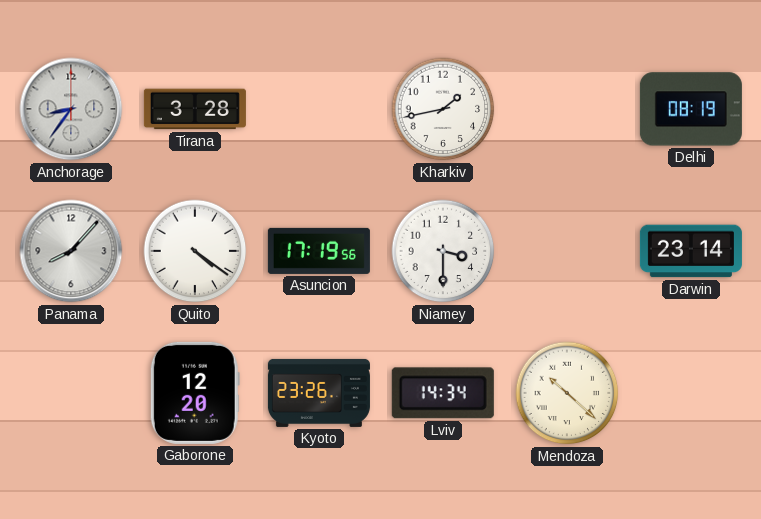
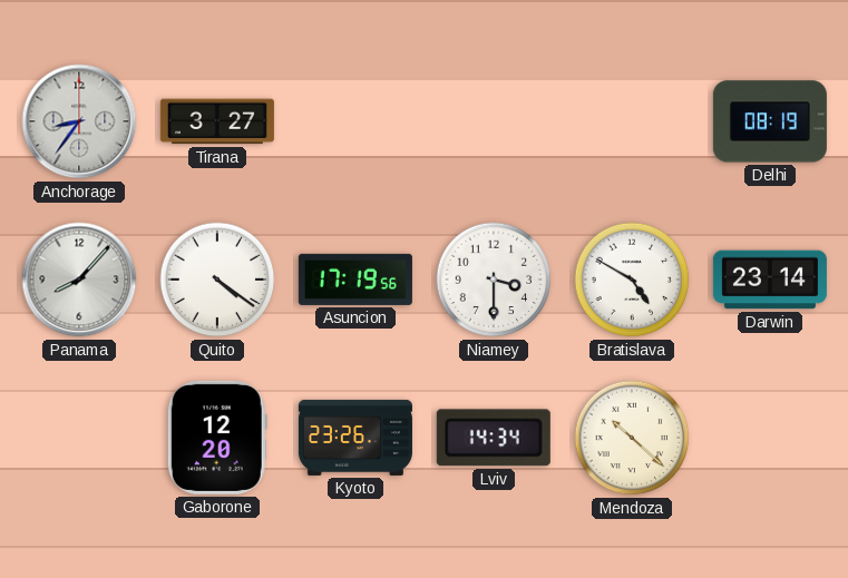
Tirana: 3:28 -> 3:27 (217, 121)
Kharkiv: 1:43 -> none (443, 109)
Bratislava: none -> 4:50 (632, 280)
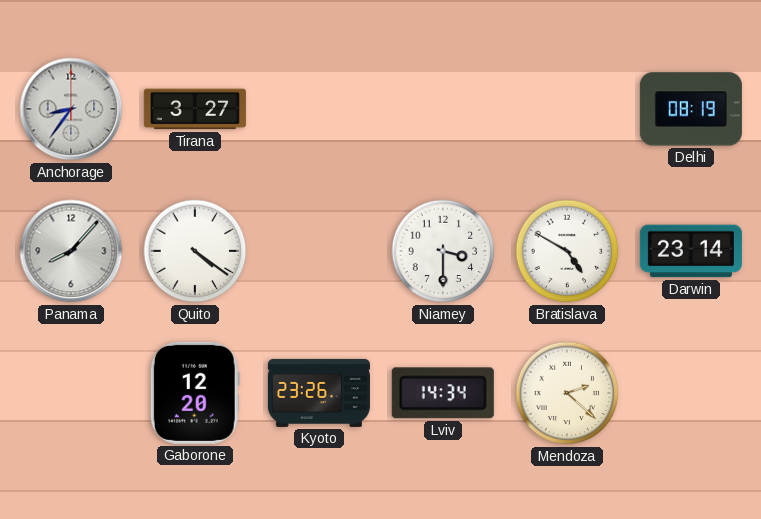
Asuncion: 17:19 -> none (355, 280)
Mendoza: 10:22 -> 2:22 (567, 393)
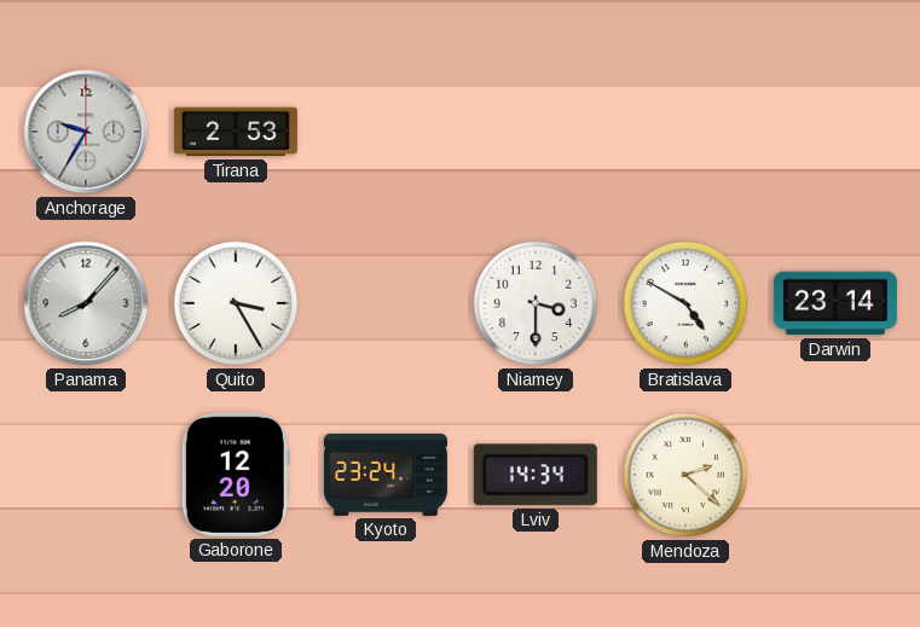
Anchorage: 8:36 -> 9:35 (86, 132)
Tirana: 3:27 -> 2:53 (236, 132)
Delhi: 08:19 -> none (691, 109)
Quito: 4:21 -> 3:25 (236, 303)
Kyoto: 23:26 -> 23:24 (386, 475)
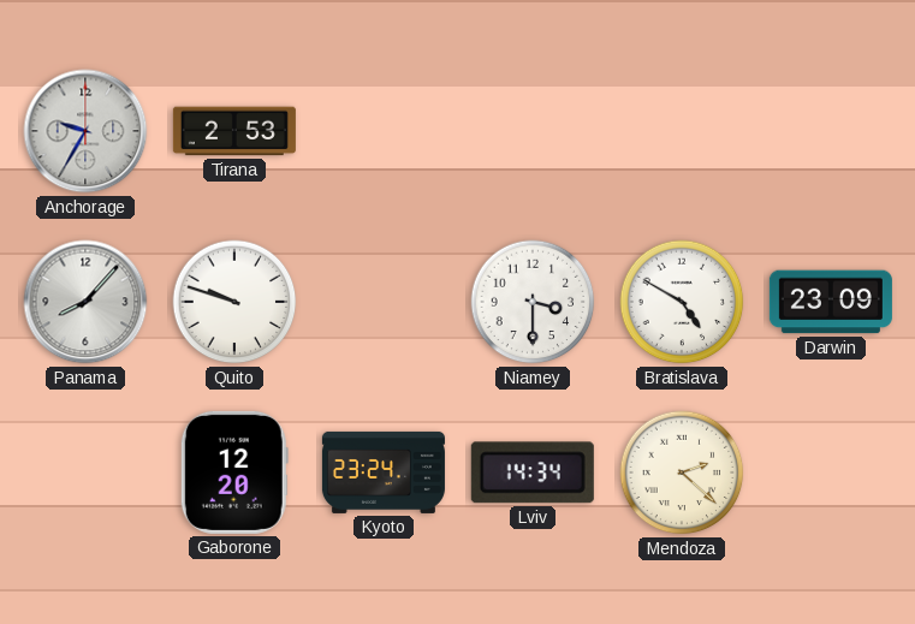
Quito: 3:25 -> 9:48 (234, 302)
Darwin: 23:14 -> 23:09 (831, 302)
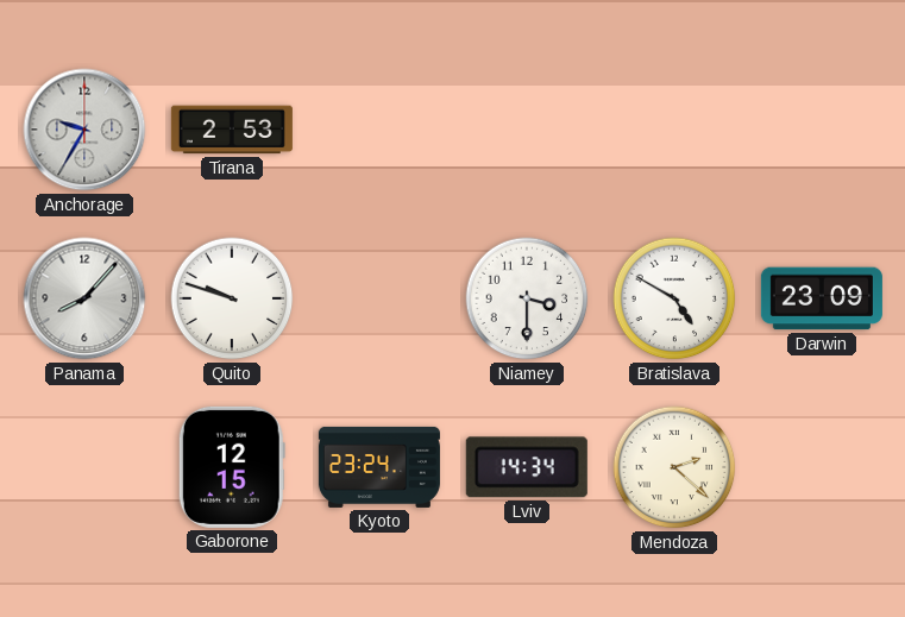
Gaborone: 12:20 -> 12:15 (232, 467)
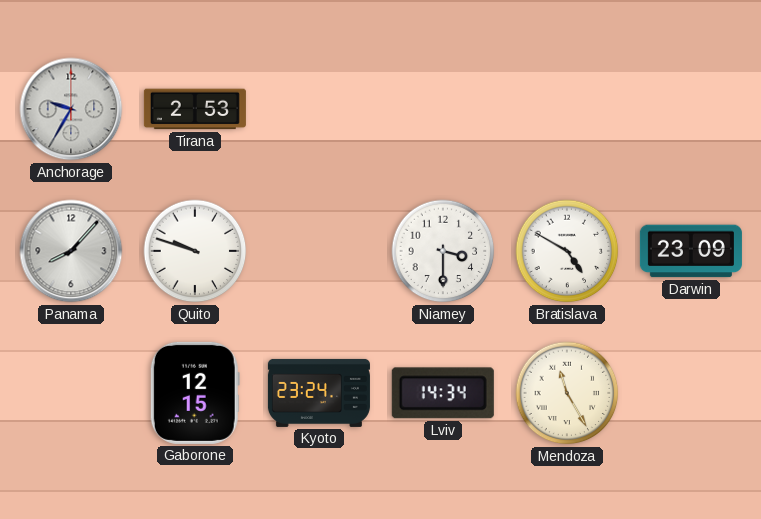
Mendoza: 2:22 -> 11:25 (567, 393)
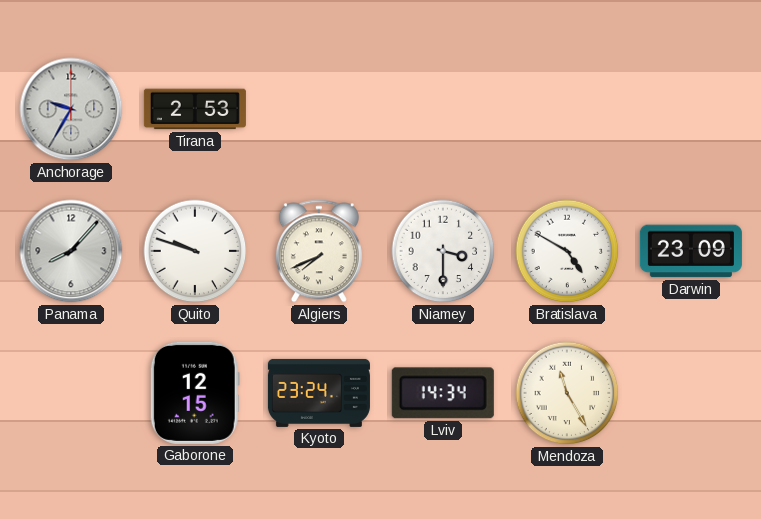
Algiers: none -> 7:41 (319, 251)
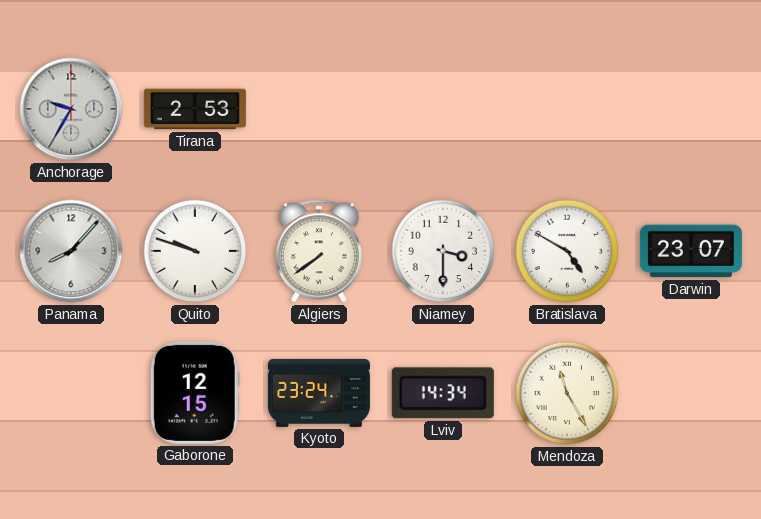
Algiers: 7:41 -> 7:39 (319, 251)
Darwin: 23:09 -> 23:07 (691, 251)
